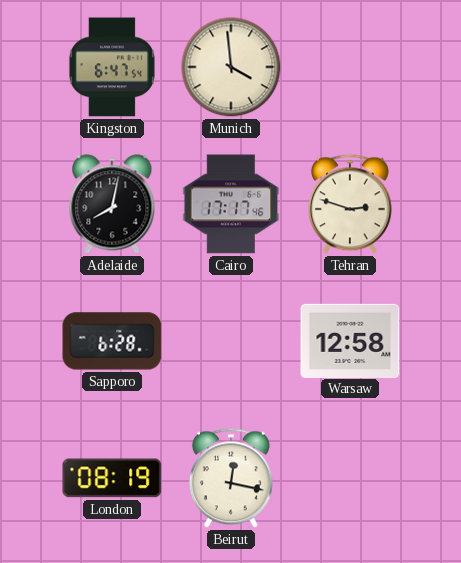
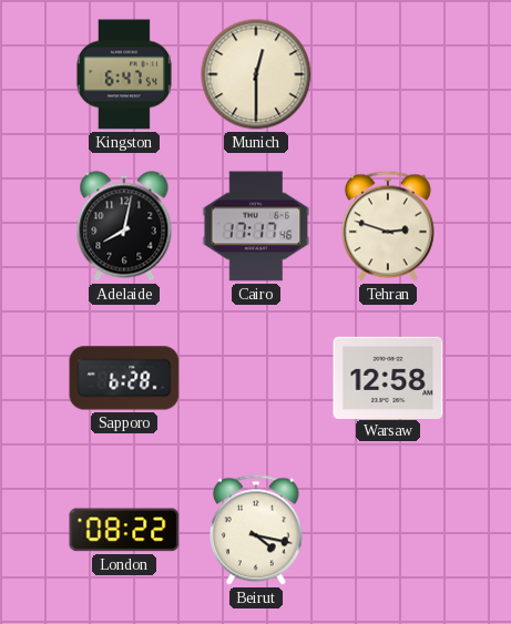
Munich: 3:59 -> 12:30 (256, 74)
London: 08:19 -> 08:22 (124, 530)
Beirut: 12:17 -> 4:17 (256, 530)
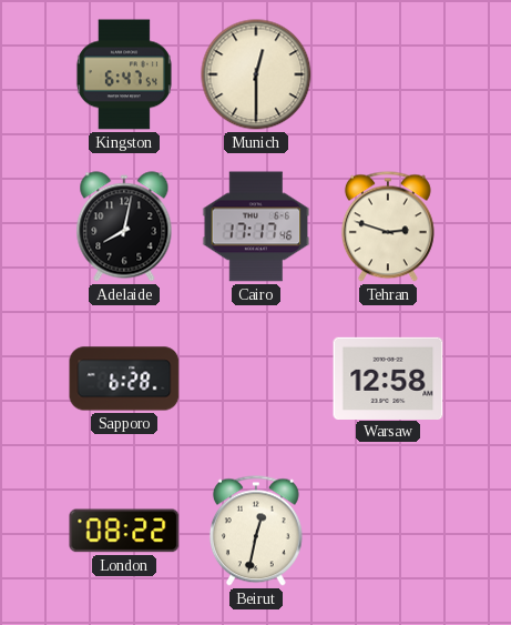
Beirut: 4:17 -> 12:32 (256, 531)
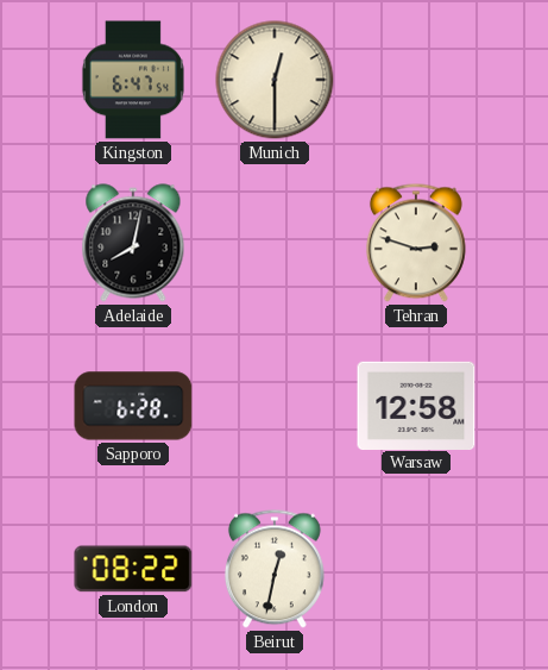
Cairo: 17:17 -> none (256, 226)
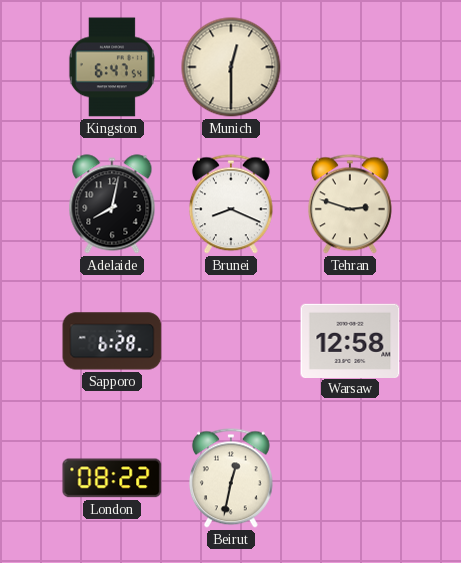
Brunei: none -> 8:19 (231, 204)
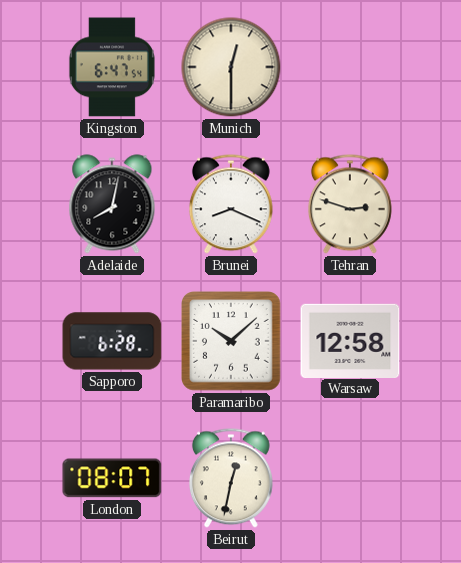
Paramaribo: none -> 10:08 (231, 341)
London: 08:22 -> 08:07 (112, 478)
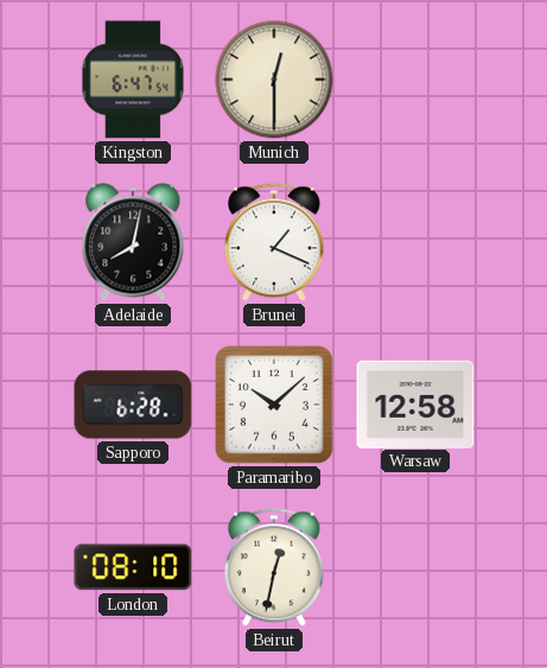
Brunei: 8:19 -> 1:19 (274, 242)
Tehran: 2:48 -> none (350, 204)
London: 08:07 -> 08:10 (133, 567)
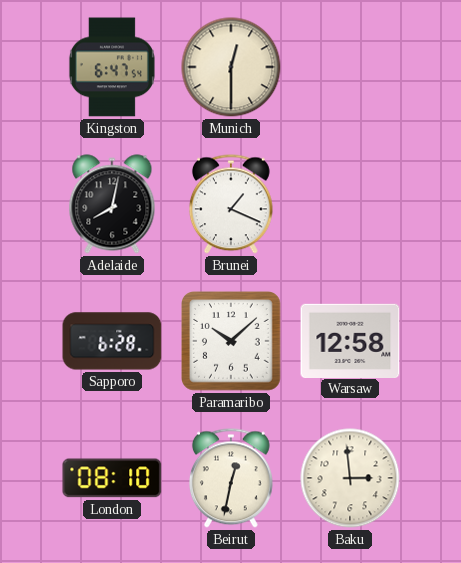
Baku: none -> 2:59 (350, 478)
